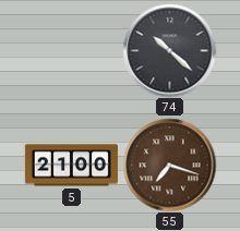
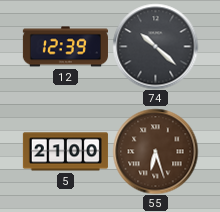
12: none -> 12:39 (65, 47)
55: 7:18 -> 6:27 (155, 151)
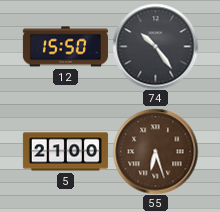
12: 12:39 -> 15:50 (65, 47)
74: 10:22 -> 10:24 (155, 46)
